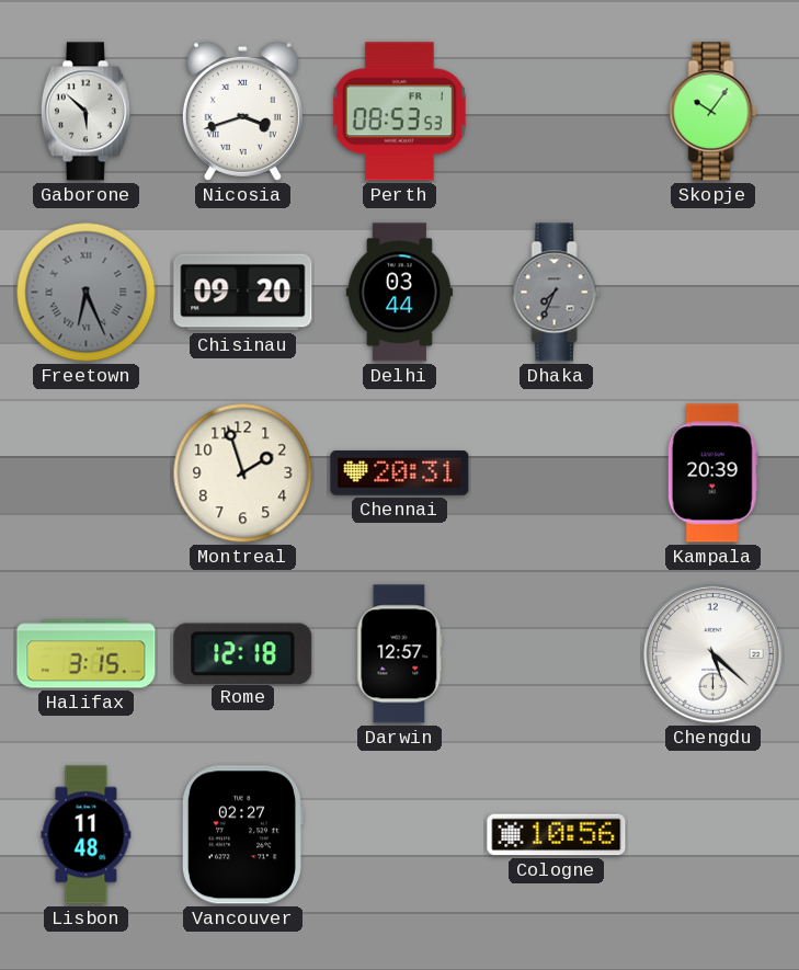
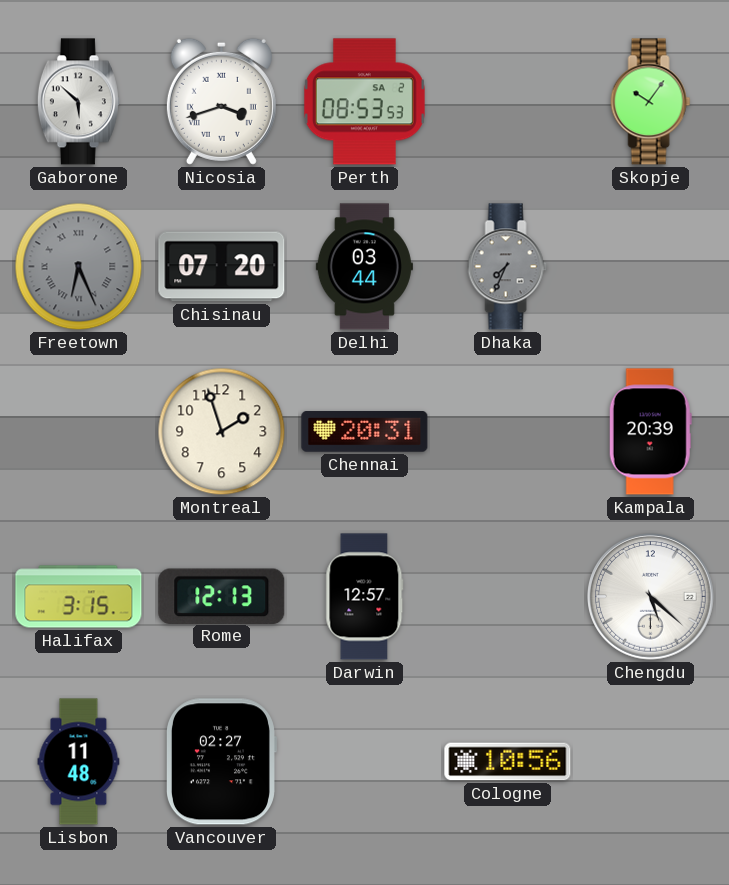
Perth date: FR 1 -> SA 2 (364, 102)
Chisinau: 09:20 -> 07:20 (222, 267)
Rome: 12:18 -> 12:13 (222, 596)
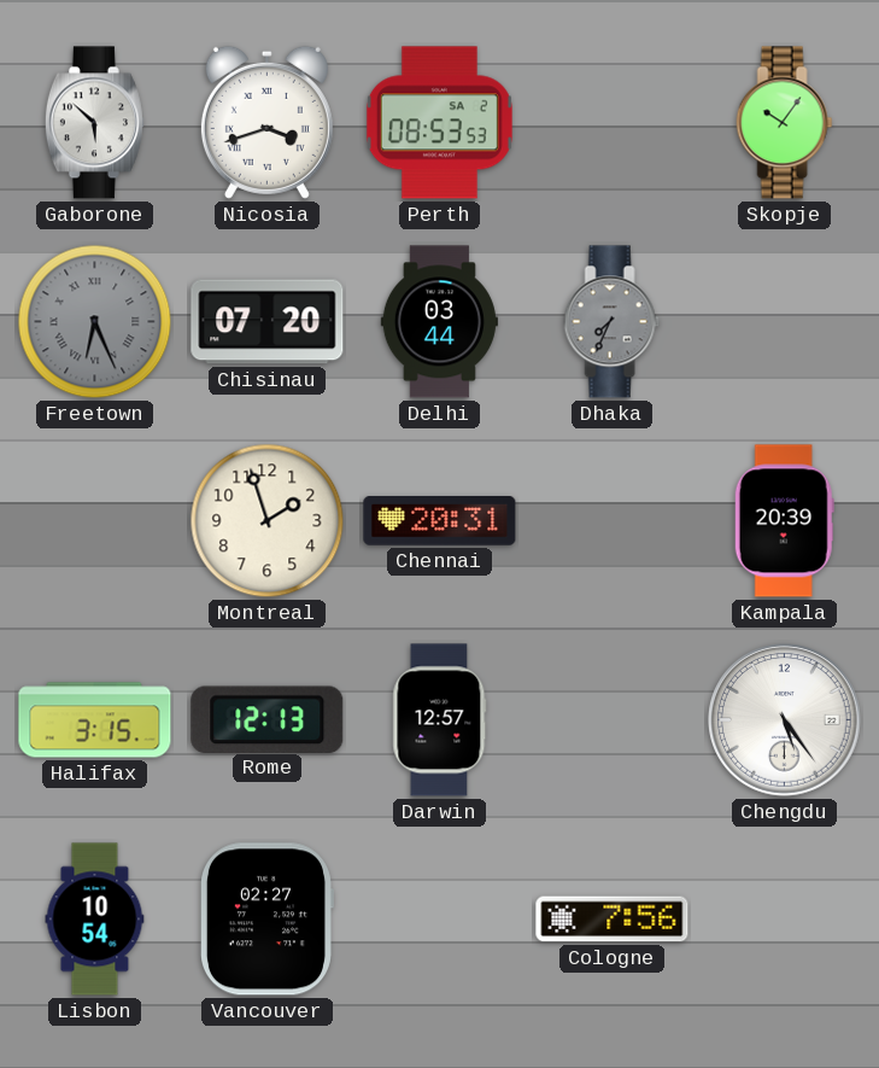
Chengdu: 5:22 -> 5:24 (785, 720)
Lisbon: 11:48 -> 10:54 (95, 920)
Cologne: 10:56 -> 7:56 (613, 920)
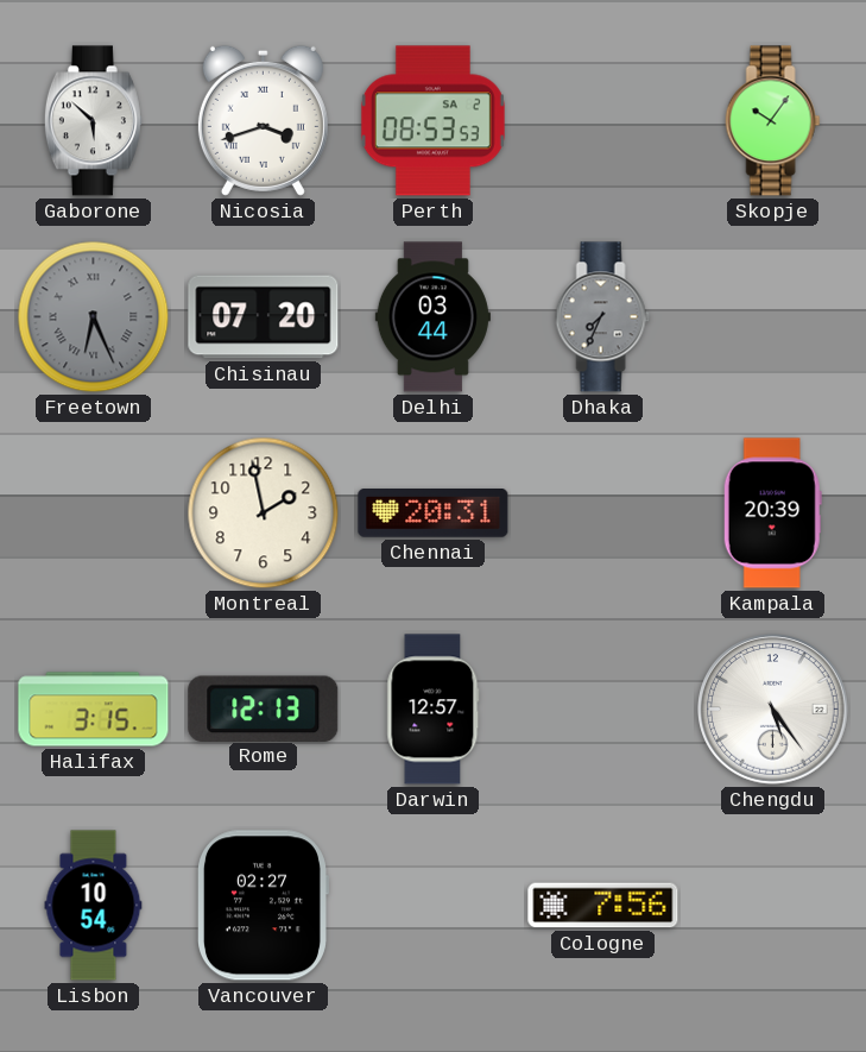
Montreal: 1:57 -> 1:58 (264, 514)
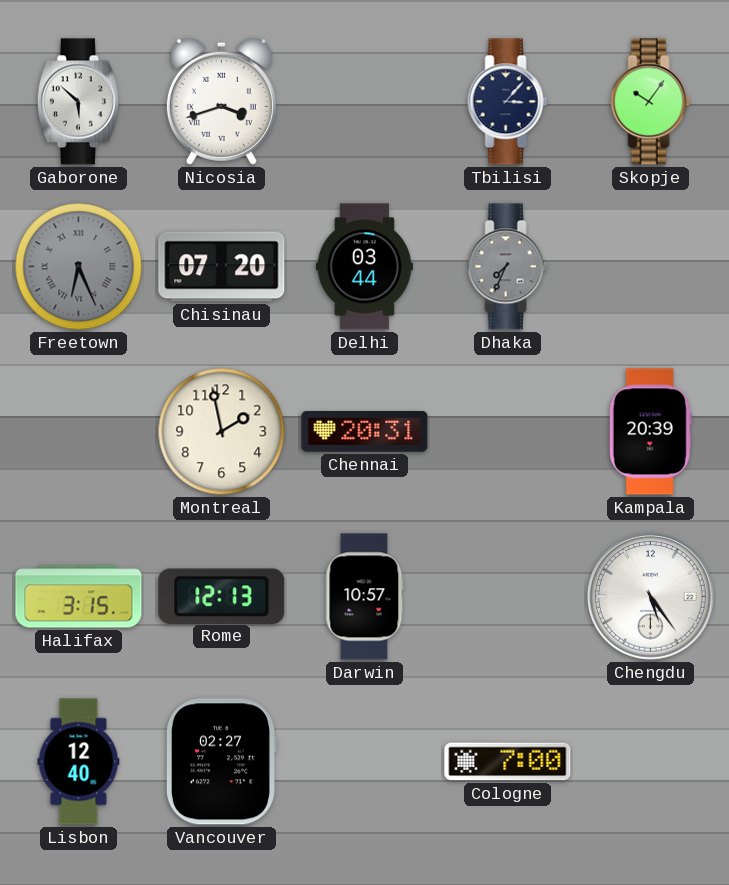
Perth: 08:53 -> none (432, 121)
Tbilisi: none -> 3:07 (508, 102)
Darwin: 12:57 -> 10:57 (365, 597)
Lisbon: 10:54 -> 12:40 (79, 762)
Cologne: 7:56 -> 7:00 (508, 762)
